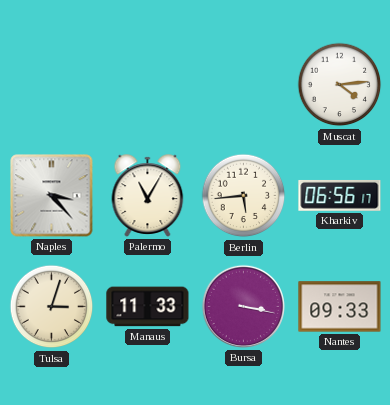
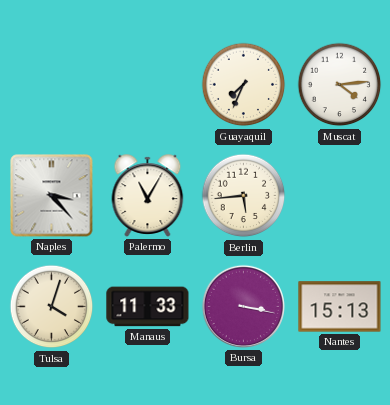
Guayaquil: none -> 7:34 (244, 85)
Kharkiv: 06:56 -> none (340, 196)
Tulsa: 3:03 -> 4:03 (52, 307)
Nantes: 09:33 -> 15:13 (340, 307)
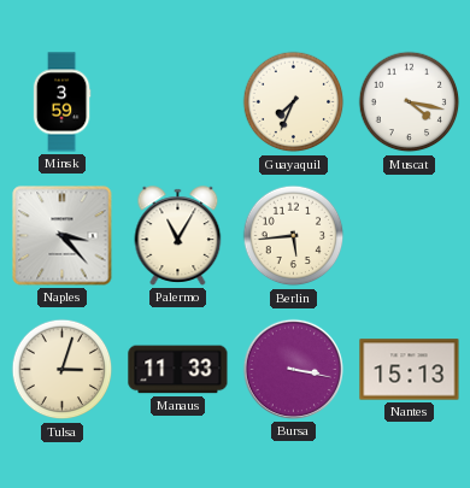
Minsk: none -> 3:59 (61, 102)
Muscat: 4:14 -> 4:17 (410, 102)
Tulsa: 4:03 -> 3:03 (63, 370)
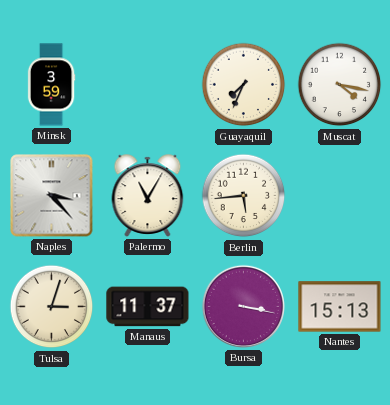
Manaus: 11:33 -> 11:37 (148, 307)
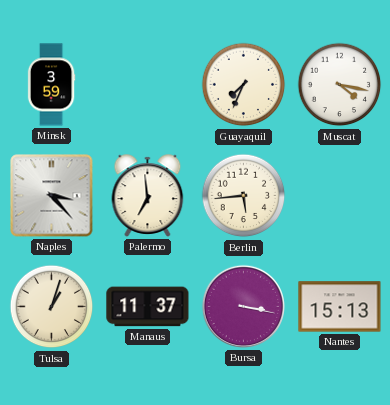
Palermo: 11:05 -> 6:59 (148, 196)
Tulsa: 3:03 -> 1:03 (52, 307)
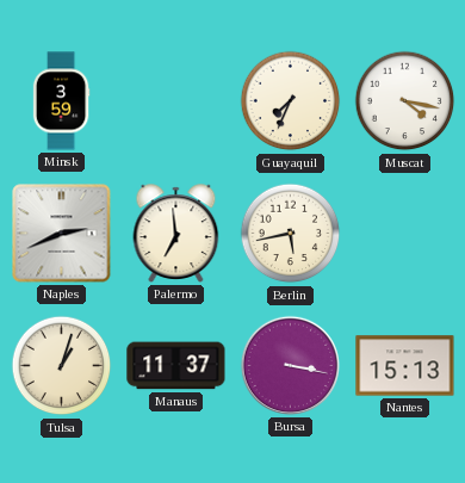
Naples: 3:23 -> 2:41 (62, 234)
Berlin: 5:44 -> 5:43 (291, 234)
